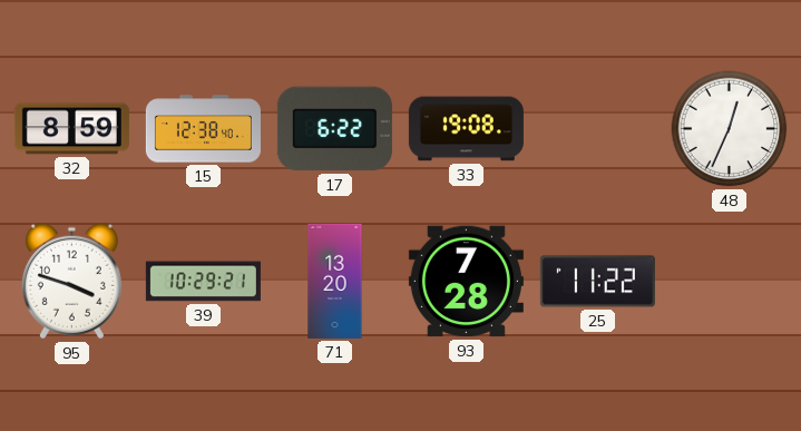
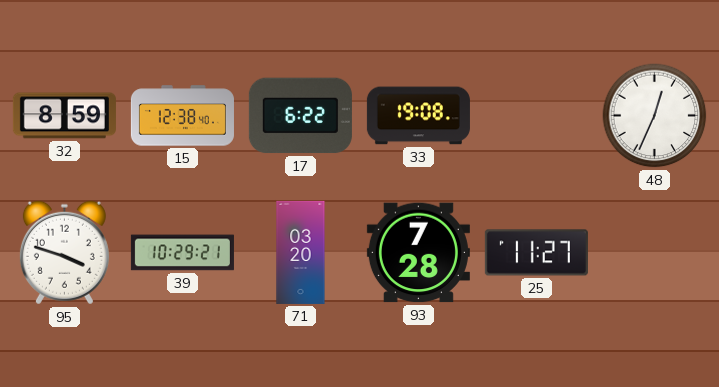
71: 13:20 -> 03:20 (301, 252)
25: 11:22 -> 11:27 (536, 253)
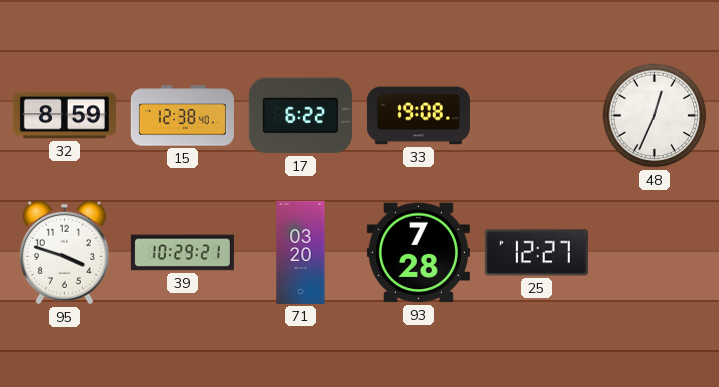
25: 11:27 -> 12:27 (536, 253)
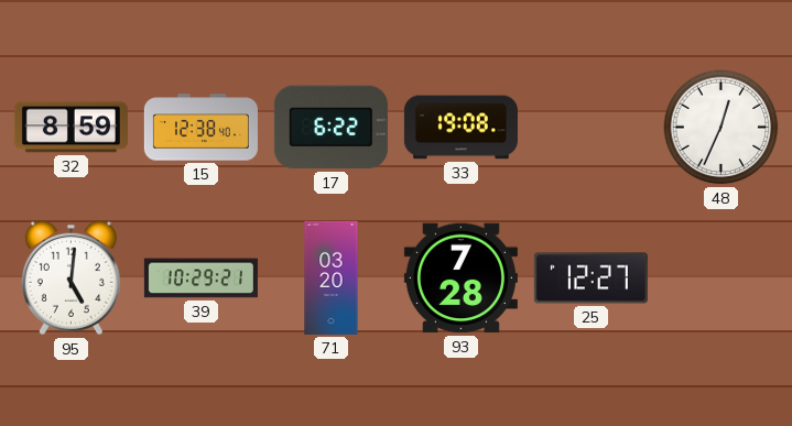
95: 3:48 -> 5:01 (70, 278)
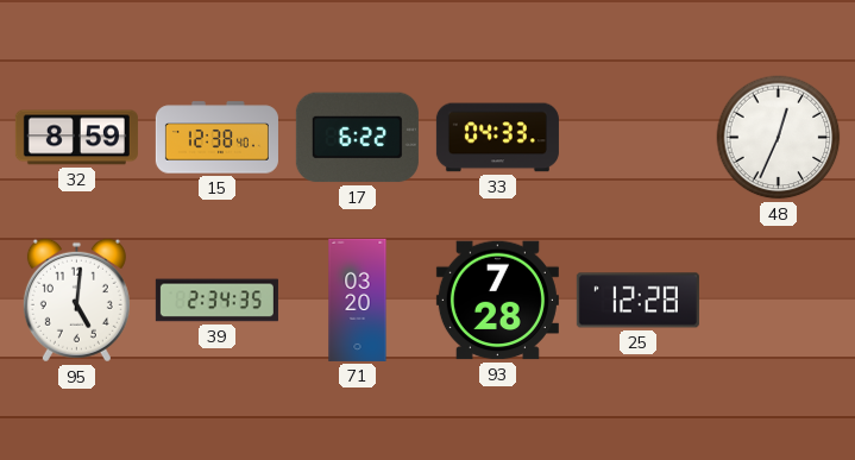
33: 19:08 -> 04:33 (497, 138)
39: 10:29 -> 2:34 (216, 301)
25: 12:27 -> 12:28 (637, 301)
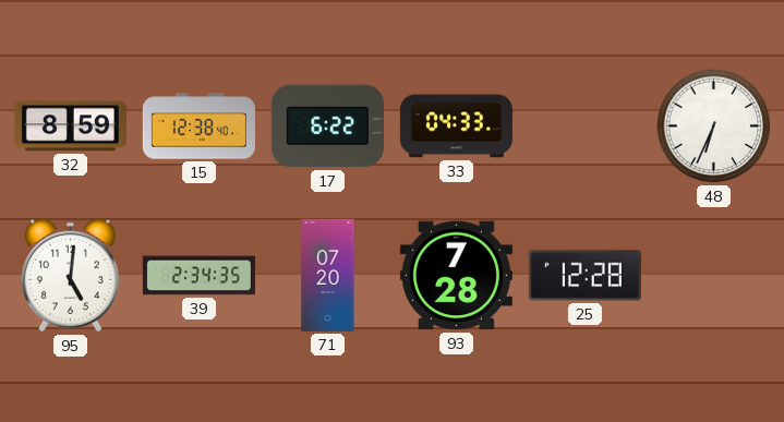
48: 12:34 -> 6:34 (714, 126)
71: 03:20 -> 07:20 (328, 275)
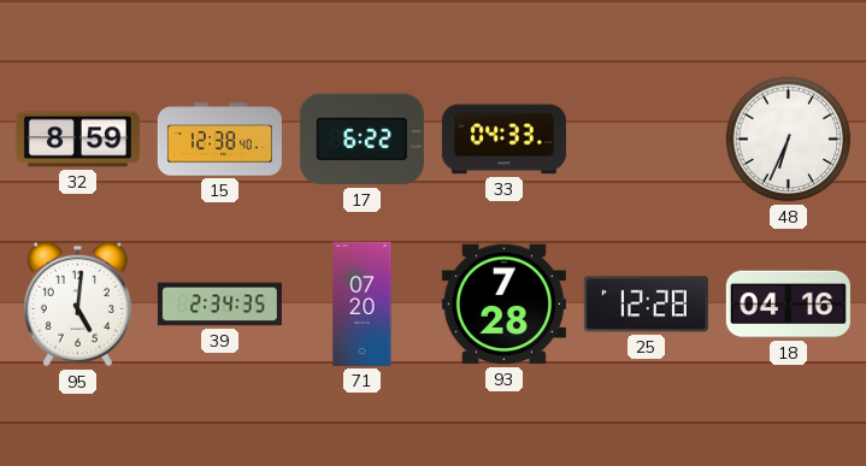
18: none -> 04:16 (788, 305)
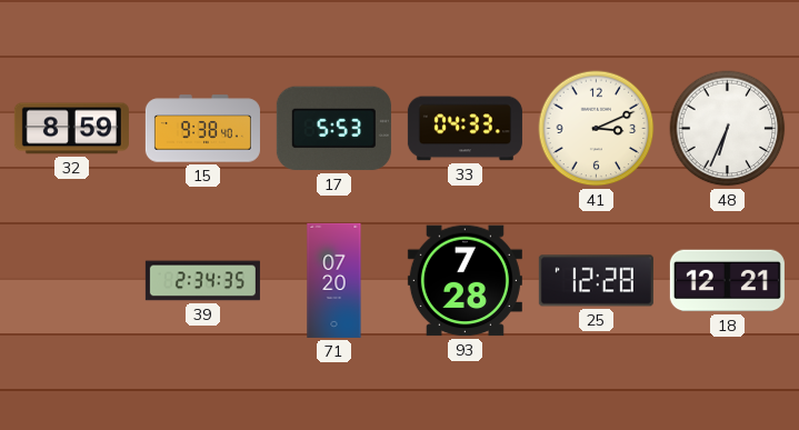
15: 12:38 -> 9:38 (202, 129)
17: 6:22 -> 5:53 (333, 129)
41: none -> 3:11 (597, 129)
95: 5:01 -> none (77, 305)
18: 04:16 -> 12:21 (727, 281)
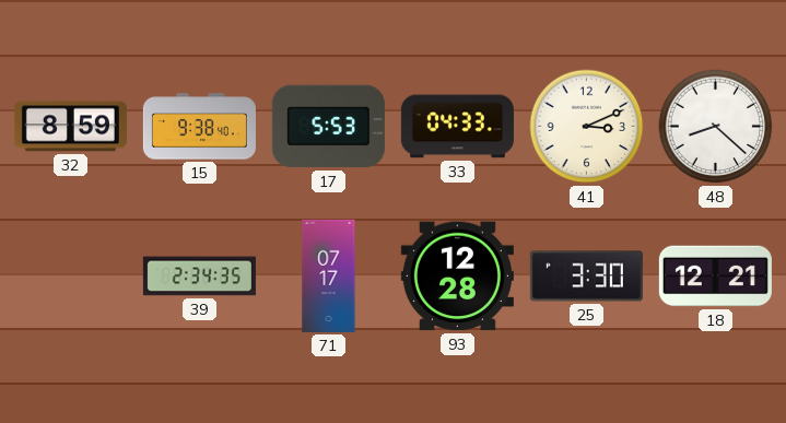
48: 6:34 -> 8:22 (716, 127)
71: 07:20 -> 07:17 (329, 275)
93: 7:28 -> 12:28 (457, 277)
25: 12:28 -> 3:30 (586, 277)
